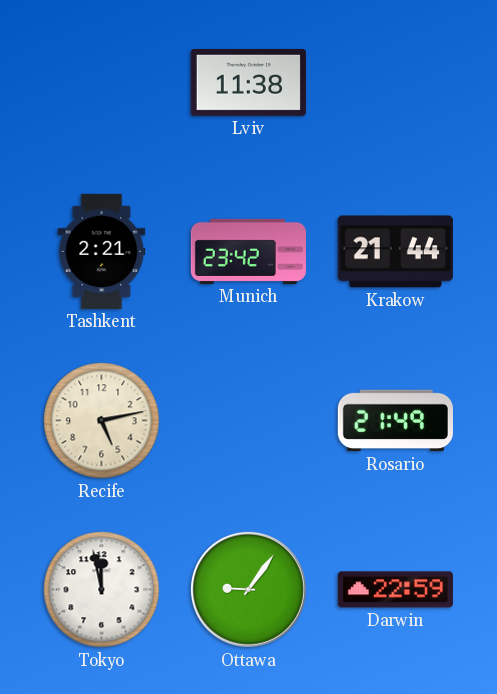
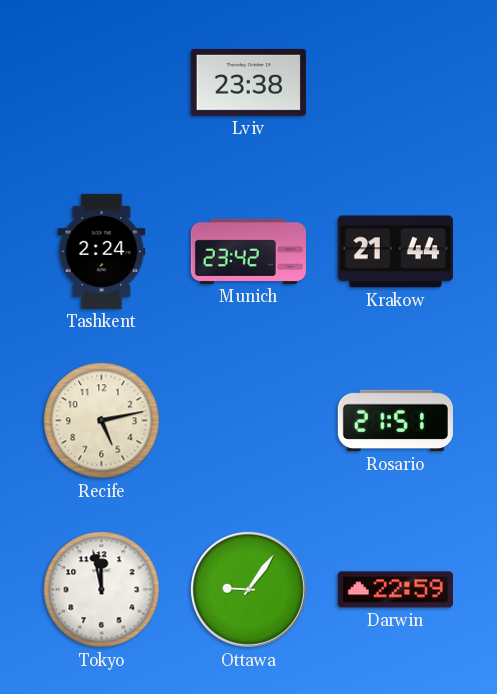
Lviv: 11:38 -> 23:38 (248, 82)
Tashkent: 2:21 -> 2:24 (102, 251)
Rosario: 21:49 -> 21:51 (395, 421)
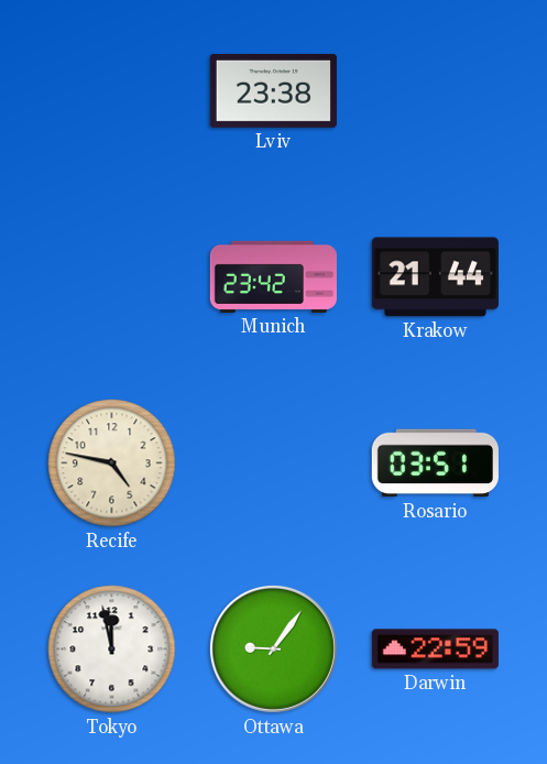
Tashkent: 2:24 -> none (102, 251)
Recife: 5:13 -> 4:47 (112, 463)
Rosario: 21:51 -> 03:51 (435, 463)
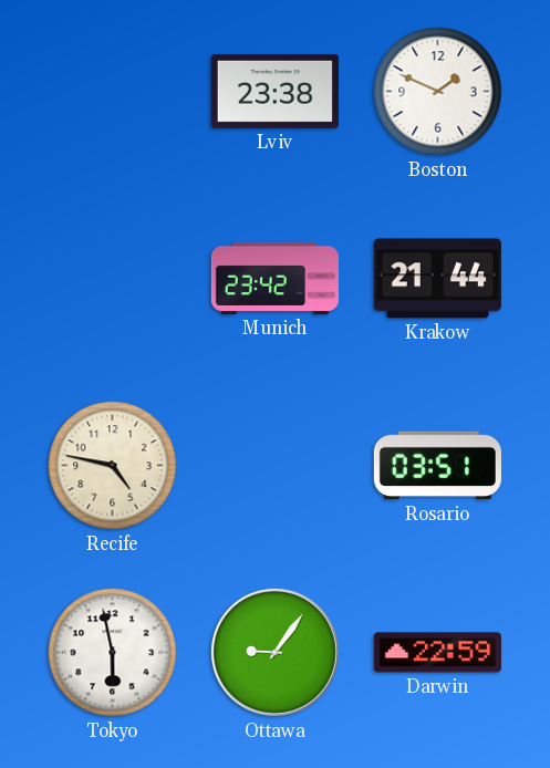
Boston: none -> 1:49 (438, 92)
Tokyo: 11:58 -> 5:58 (113, 653)
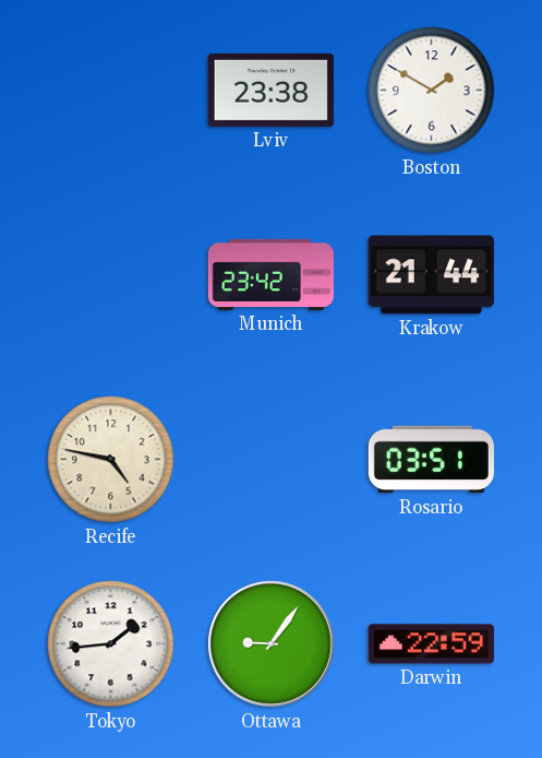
Boston: 1:49 -> 1:50 (432, 91)
Tokyo: 5:58 -> 1:44 (111, 644)
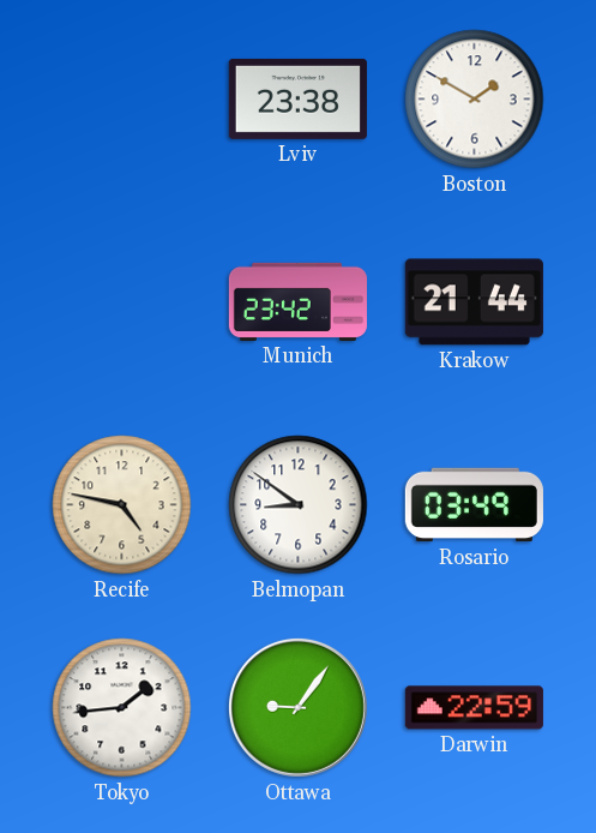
Belmopan: none -> 8:51 (299, 505)
Rosario: 03:51 -> 03:49 (474, 505)
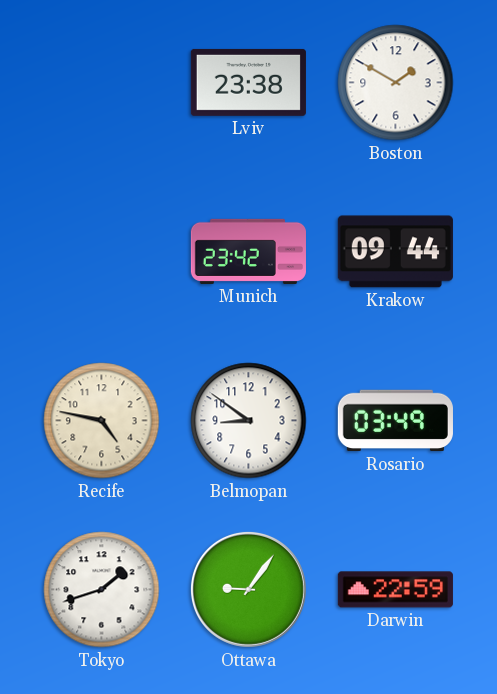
Krakow: 21:44 -> 09:44 (395, 252)
Tokyo: 1:44 -> 1:42 (102, 590)
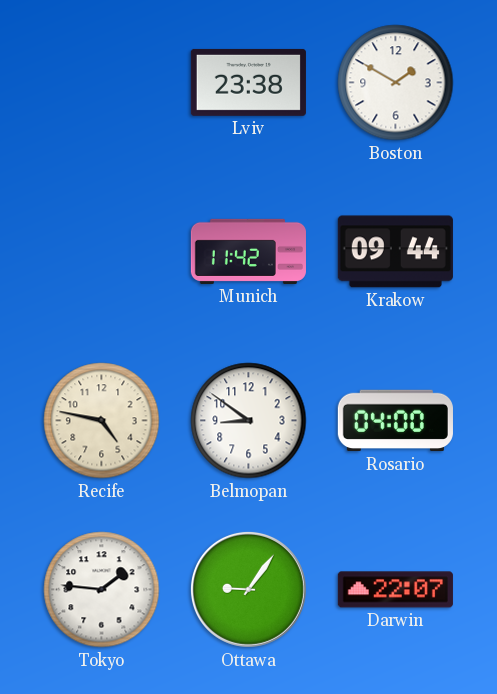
Munich: 23:42 -> 11:42 (248, 251)
Rosario: 03:49 -> 04:00 (395, 421)
Tokyo: 1:42 -> 1:46 (102, 590)
Darwin: 22:59 -> 22:07 (395, 590)
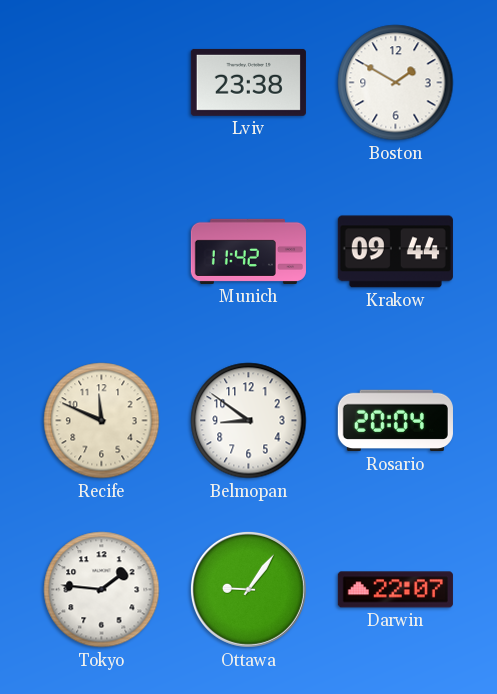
Recife: 4:47 -> 11:49 (102, 421)
Rosario: 04:00 -> 20:04 (395, 421)
